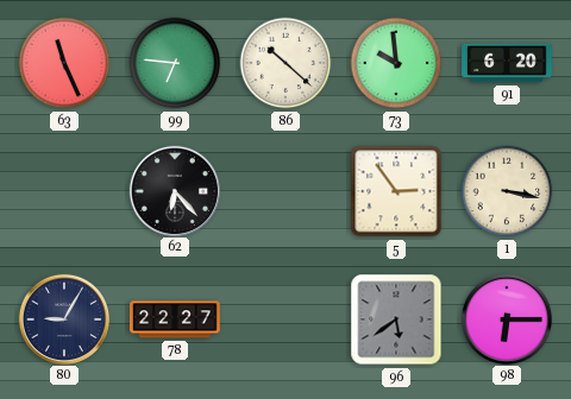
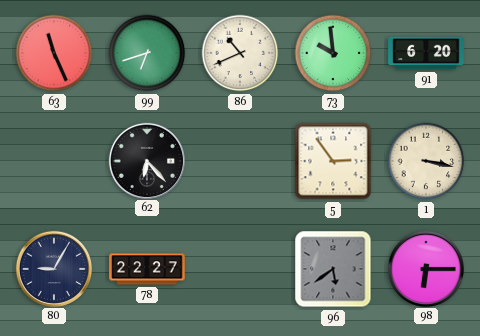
99: 6:46 -> 6:42 (147, 53)
86: 10:22 -> 10:41 (240, 53)
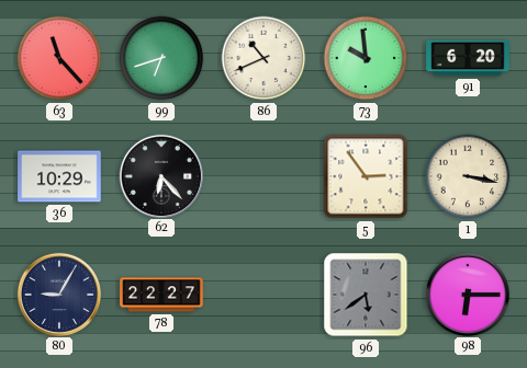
63: 11:26 -> 11:23 (59, 58)
36: none -> 10:29 (59, 176)
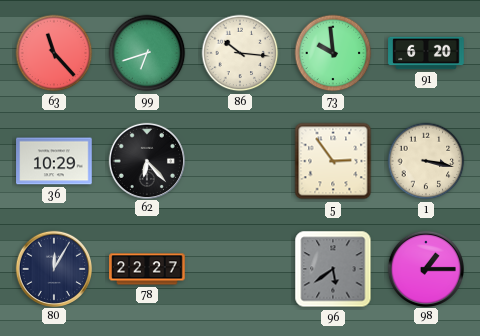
86: 10:41 -> 10:16 (240, 53)
80: 9:05 -> 12:05 (53, 268)
98: 6:15 -> 1:15 (425, 268)
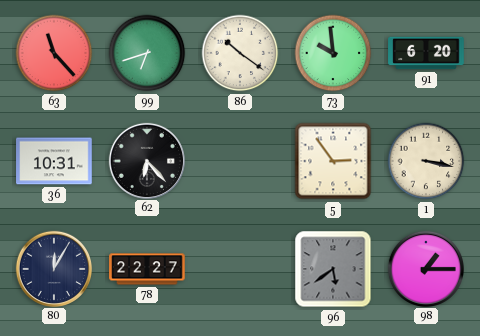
86: 10:16 -> 10:21 (240, 53)
36: 10:29 -> 10:31 (54, 161)
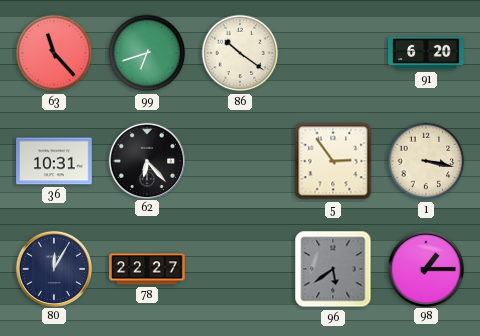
73: 9:59 -> none (333, 53)
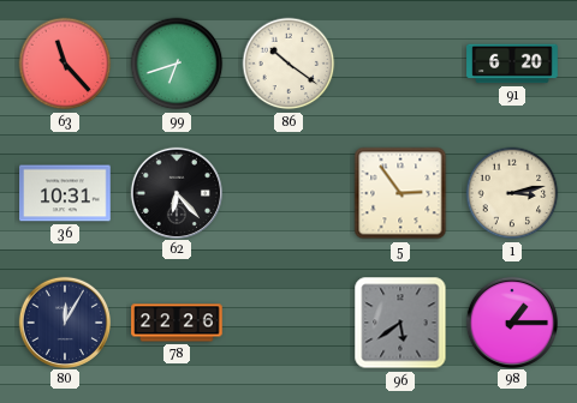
1: 3:17 -> 3:13 (512, 193)
78: 22:27 -> 22:26 (177, 323)
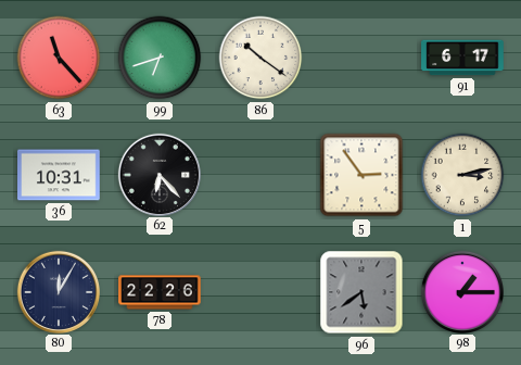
91: 6:20 -> 6:17 (462, 58)
